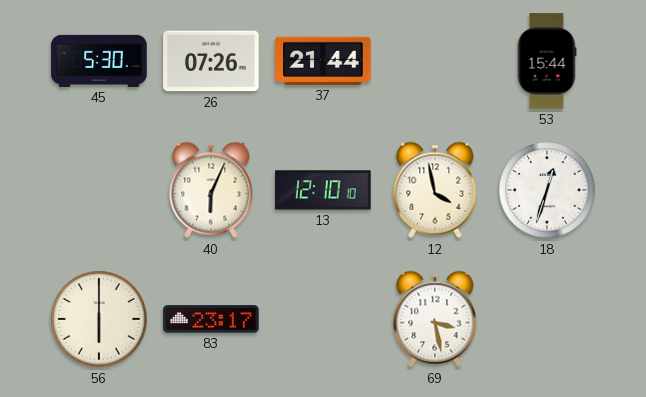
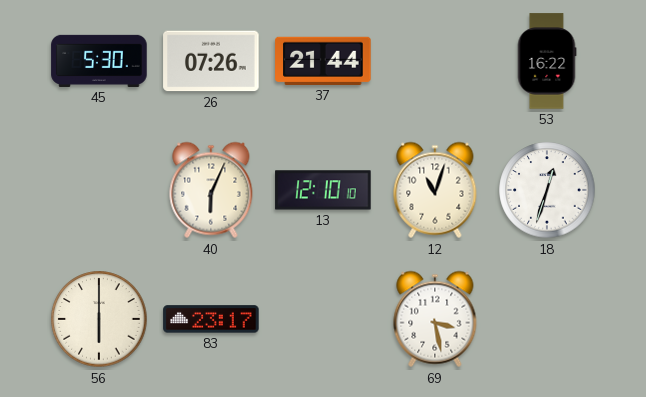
53: 15:44 -> 16:22 (547, 61)
12: 3:58 -> 11:03 (435, 190)
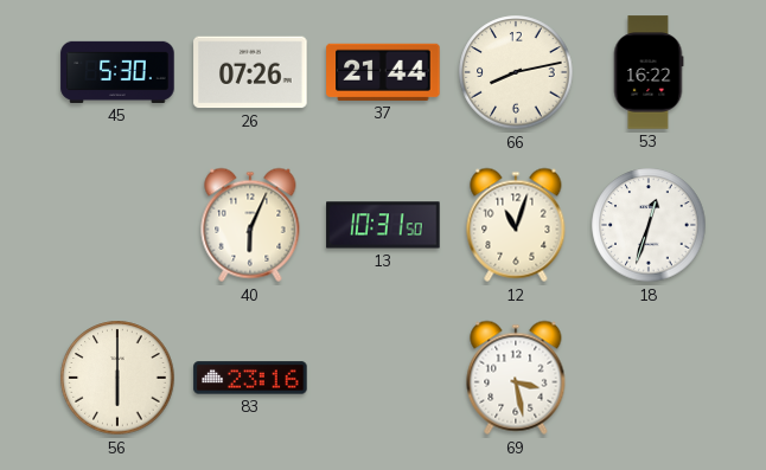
66: none -> 8:13 (516, 72)
13: 12:10 -> 10:31 (383, 225)
83: 23:17 -> 23:16 (250, 378)
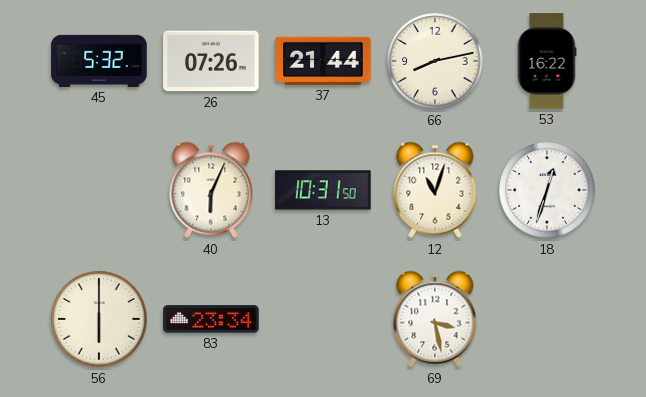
45: 5:30 -> 5:32 (99, 61)
83: 23:16 -> 23:34 (211, 319)
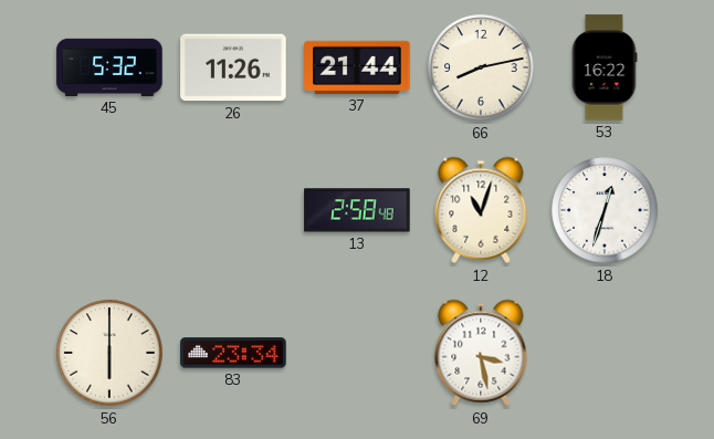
26: 07:26 -> 11:26 (233, 67)
40: 6:04 -> none (211, 190)
13: 10:31 -> 2:58 (357, 210)
